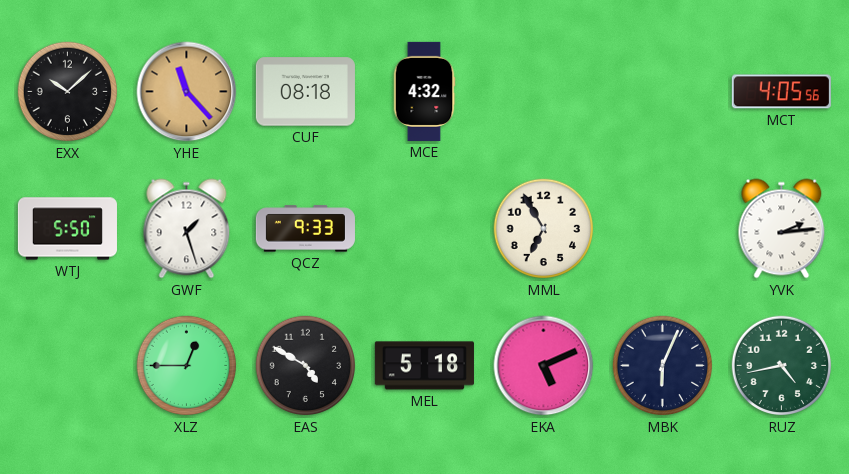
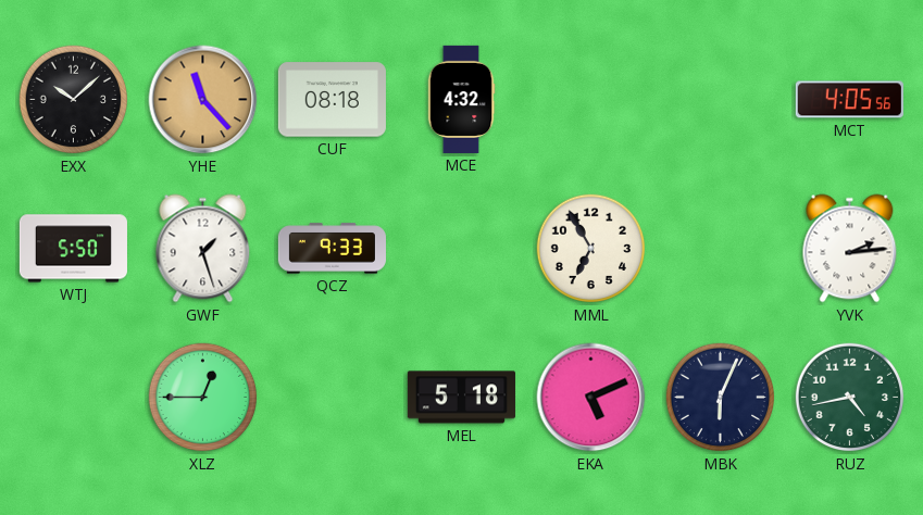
EAS: 4:50 -> none (306, 366)
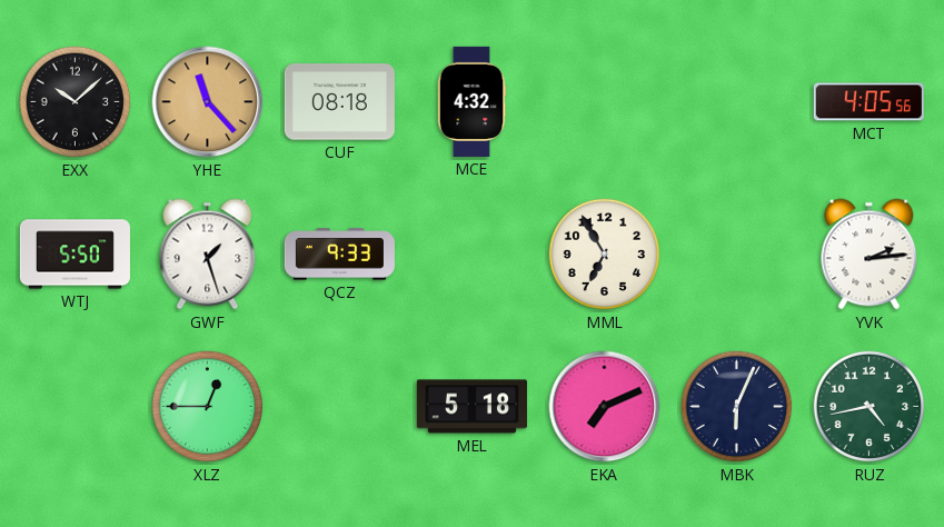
EKA: 5:11 -> 7:11 (605, 407)
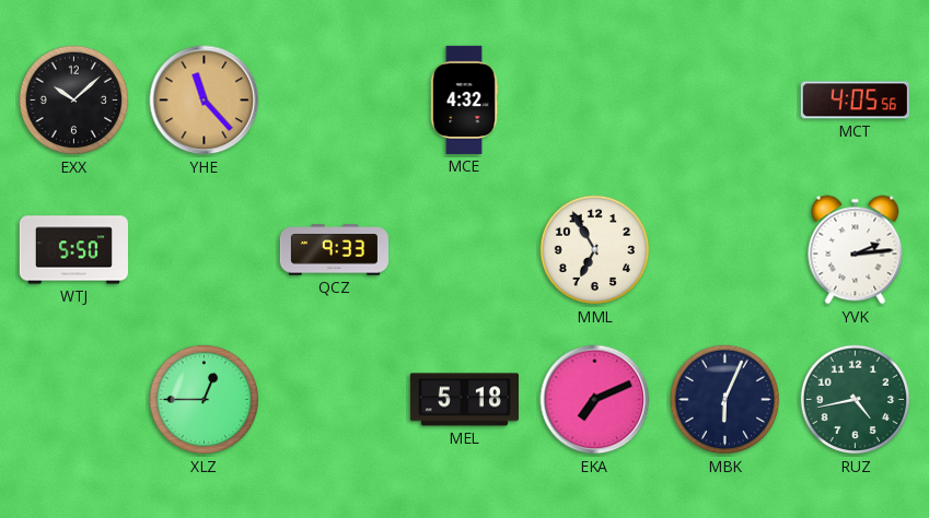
CUF: 08:18 -> none (339, 102)
GWF: 1:27 -> none (208, 255)
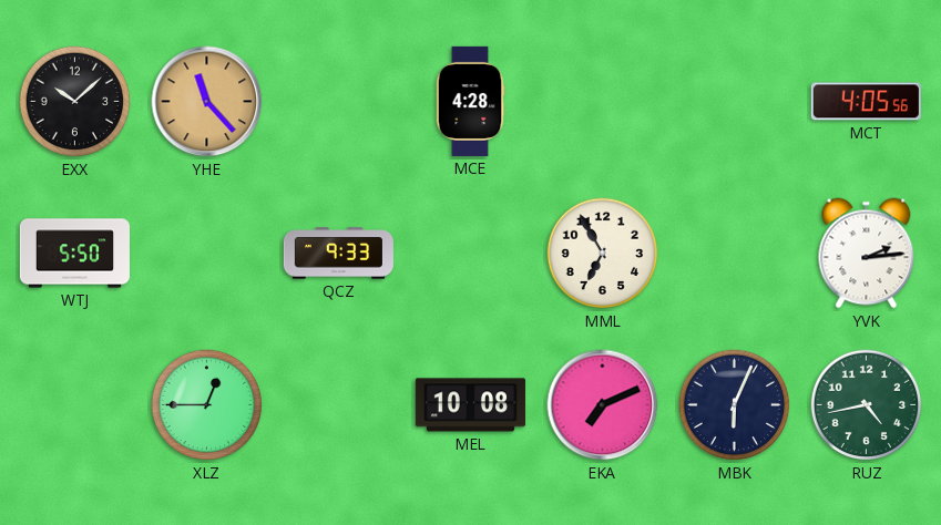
MCE: 4:32 -> 4:28 (470, 101)
MEL: 5:18 -> 10:08 (470, 405)
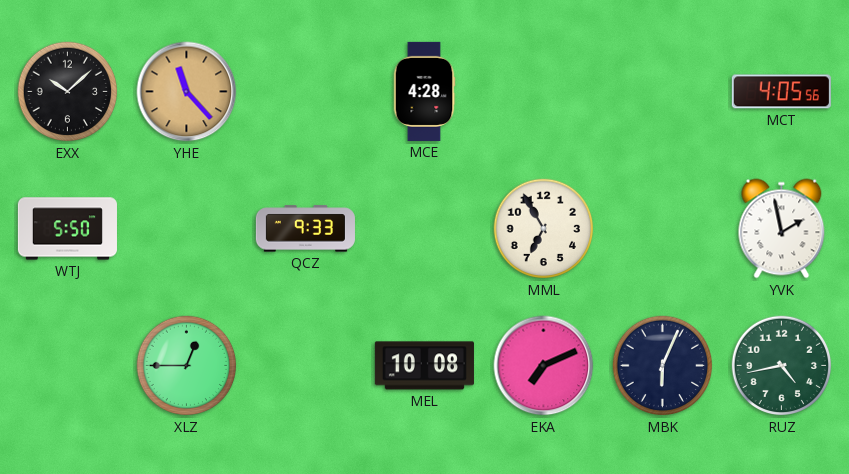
YVK: 2:14 -> 1:58 (782, 229)
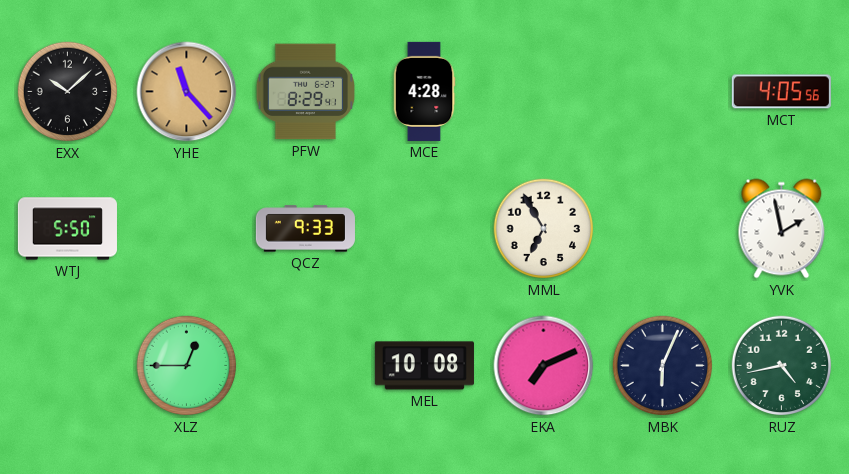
PFW: none -> 8:29 (306, 92)
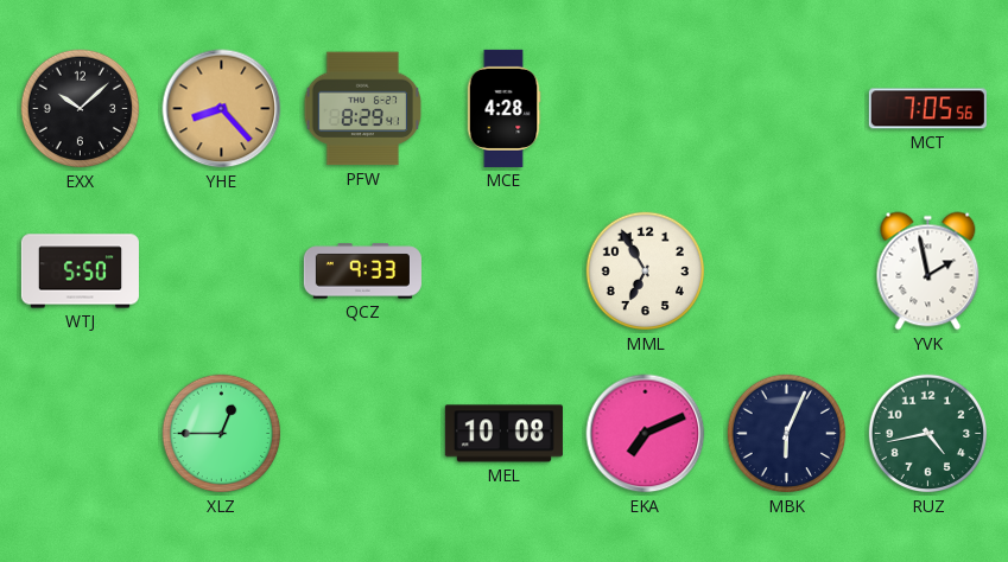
YHE: 11:23 -> 8:23 (222, 109)
MCT: 4:05 -> 7:05 (927, 109)
